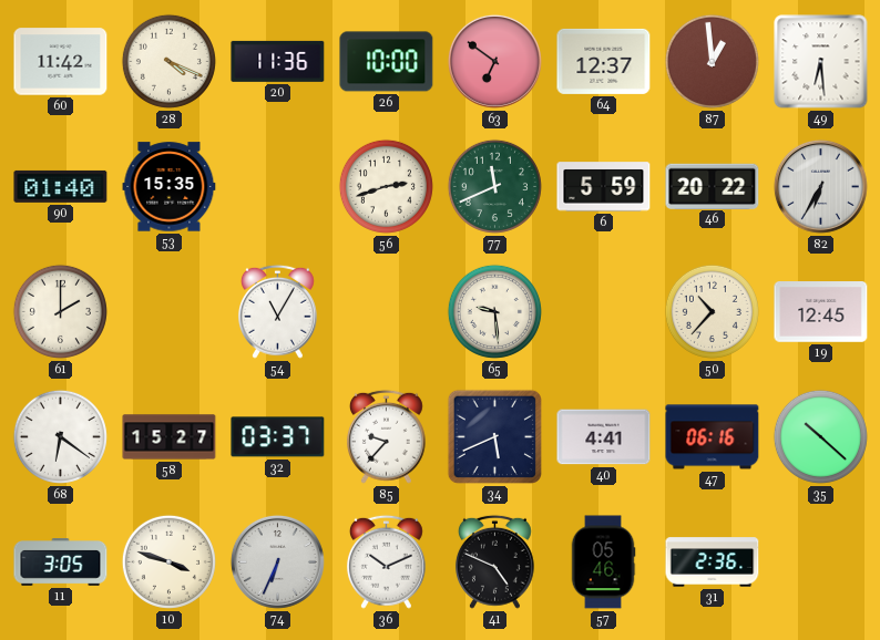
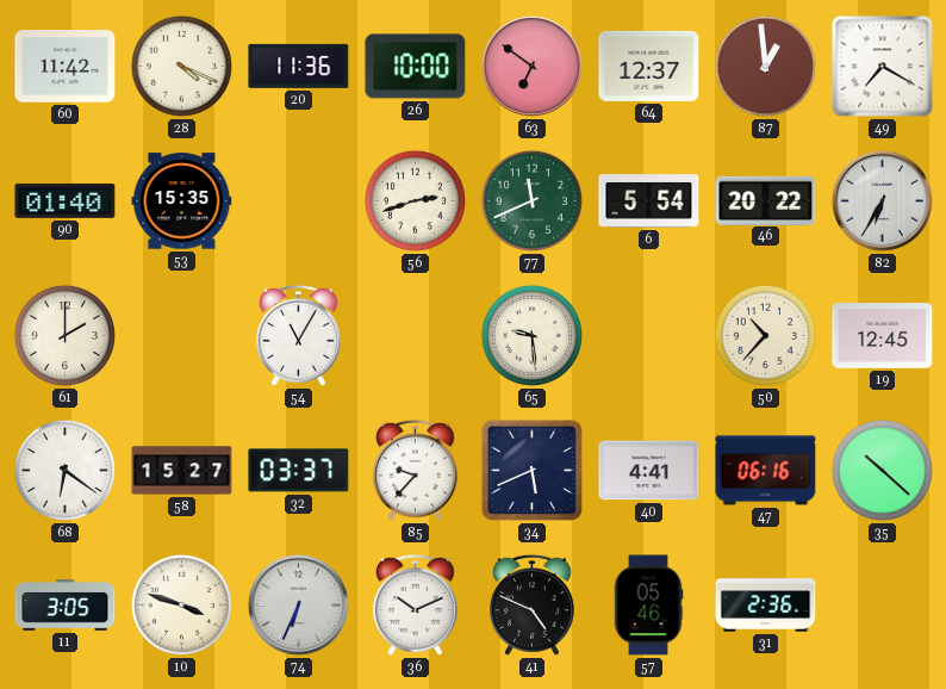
49: 6:29 -> 7:20 (883, 67)
6: 5:59 -> 5:54 (649, 201)
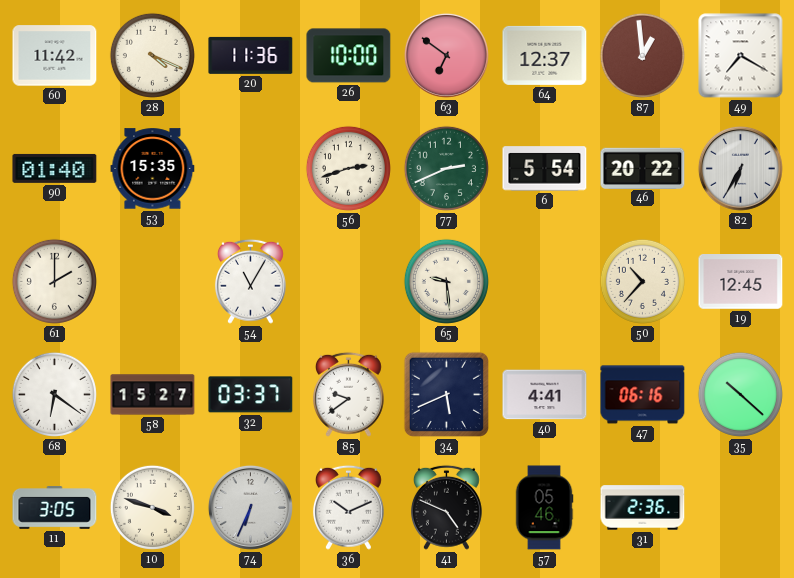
77: 11:41 -> 2:41 (446, 168)
85: 9:37 -> 9:39 (348, 394)
